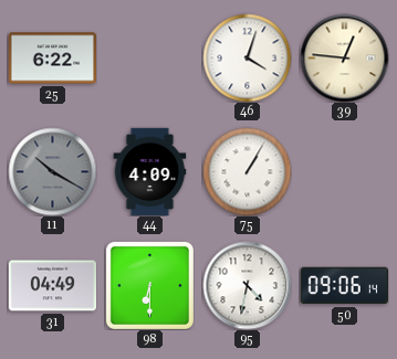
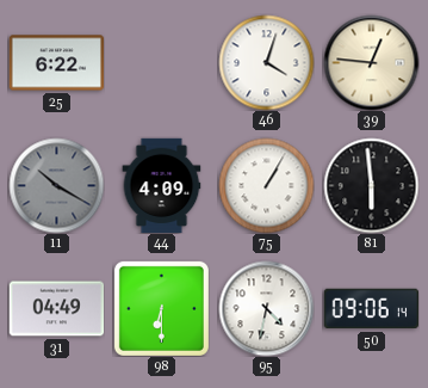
81: none -> 5:59 (371, 185)
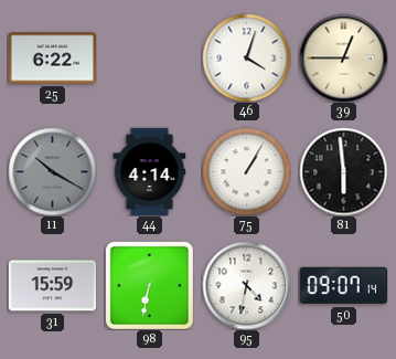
39: 12:46 -> 12:45 (343, 57)
44: 4:09 -> 4:14 (150, 171)
31: 04:49 -> 15:59 (52, 286)
98: 6:30 -> 6:32 (149, 285)
50: 09:06 -> 09:07 (343, 286)
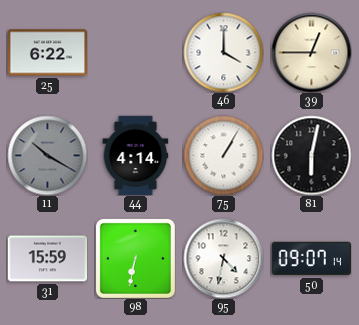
46: 4:03 -> 4:00 (223, 52)
81: 5:59 -> 6:02 (311, 155)
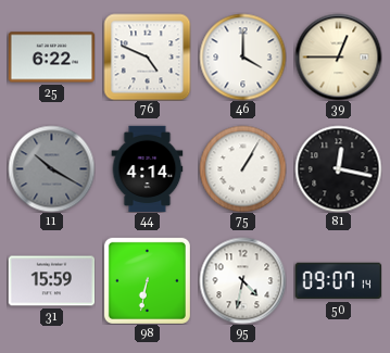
76: none -> 4:49 (147, 56)
81: 6:02 -> 12:17 (338, 168)
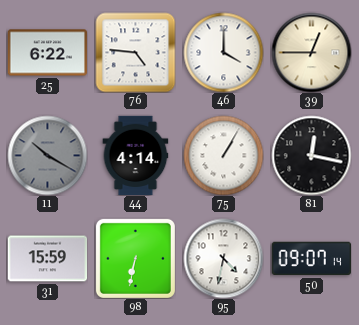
76: 4:49 -> 4:46 (135, 52)
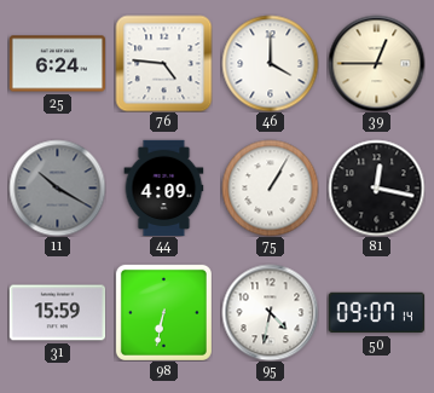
25: 6:22 -> 6:24 (57, 64)
44: 4:14 -> 4:09 (164, 187)
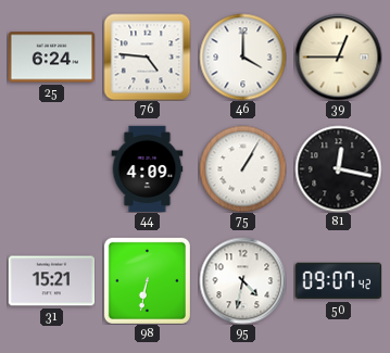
11: 10:20 -> none (57, 187)
31: 15:59 -> 15:21 (51, 281)
50: 09:07:14 -> 09:07:42 (338, 281)
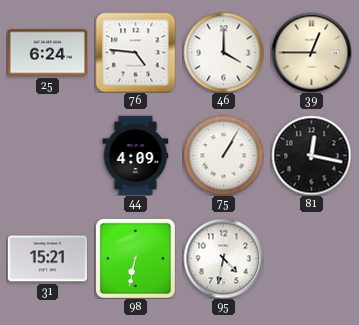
50: 09:07 -> none (338, 281)
